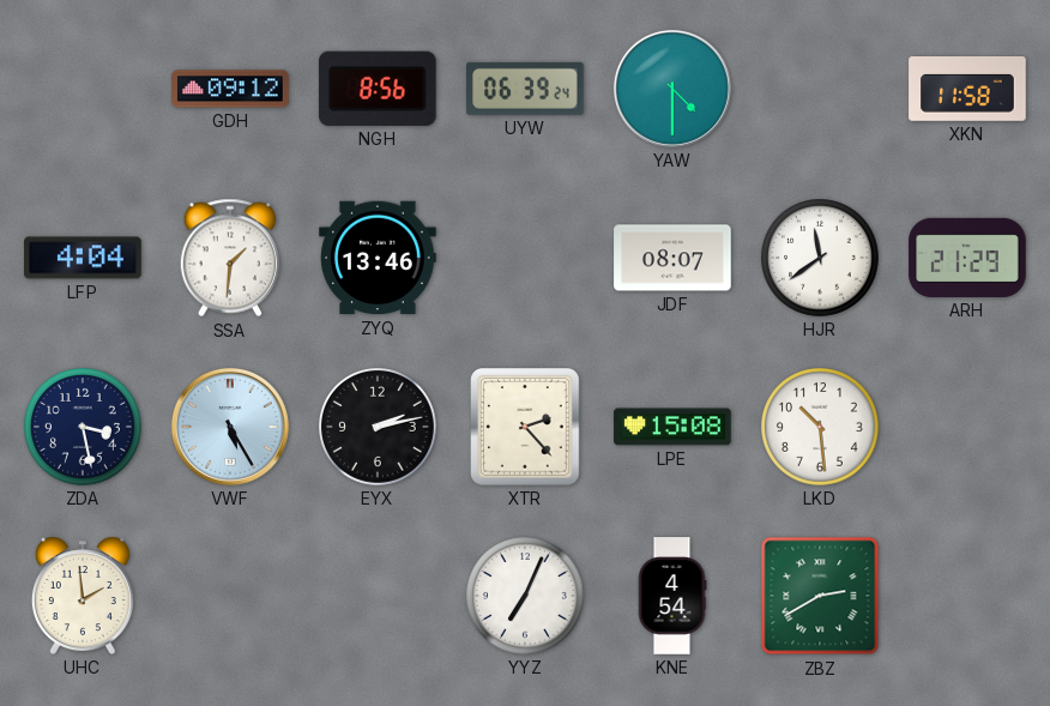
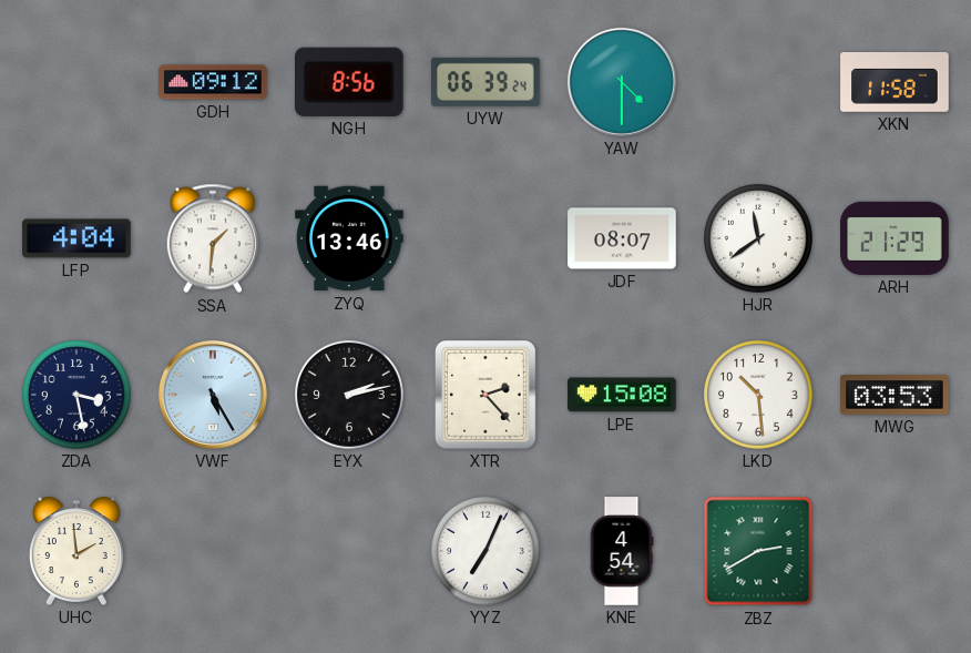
MWG: none -> 03:53 (895, 396)
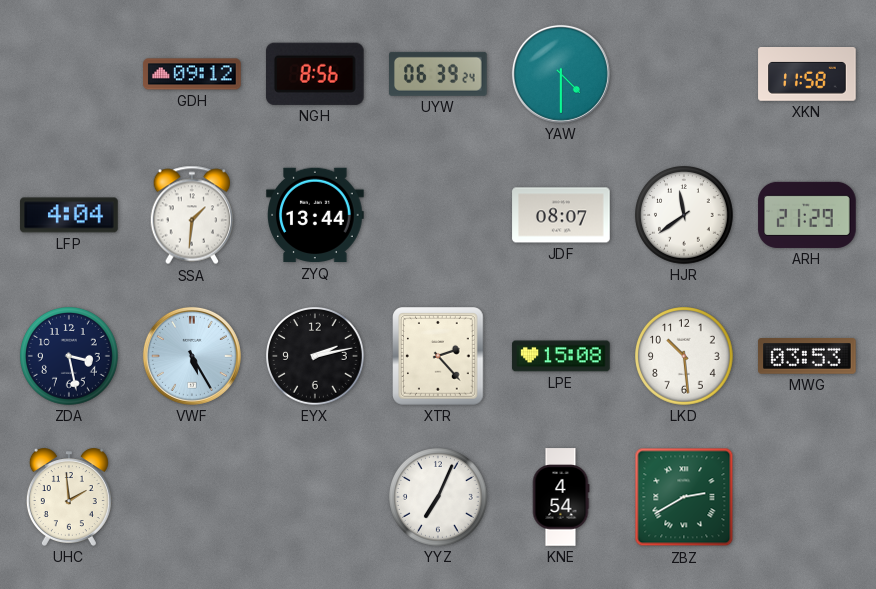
ZYQ: 13:46 -> 13:44 (315, 215)
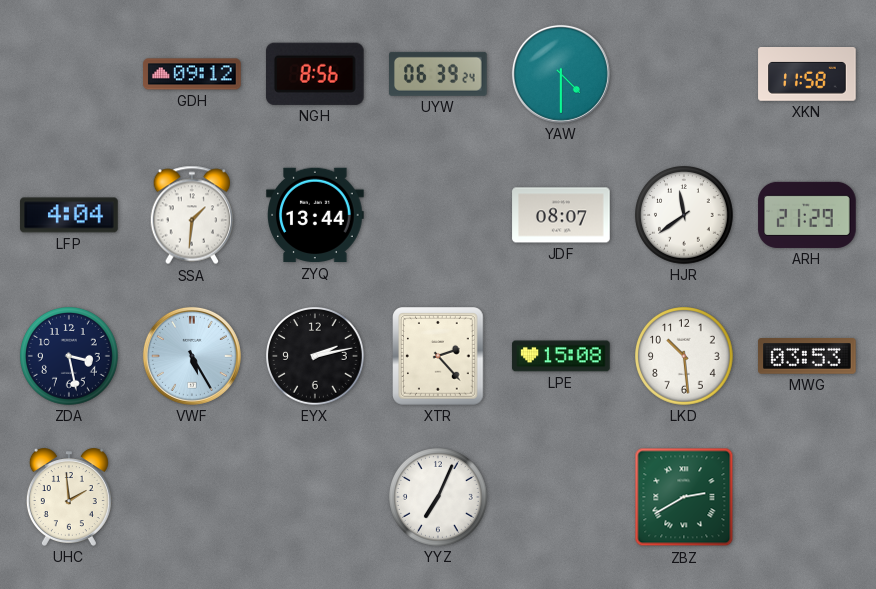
KNE: 4:54 -> none (561, 497)
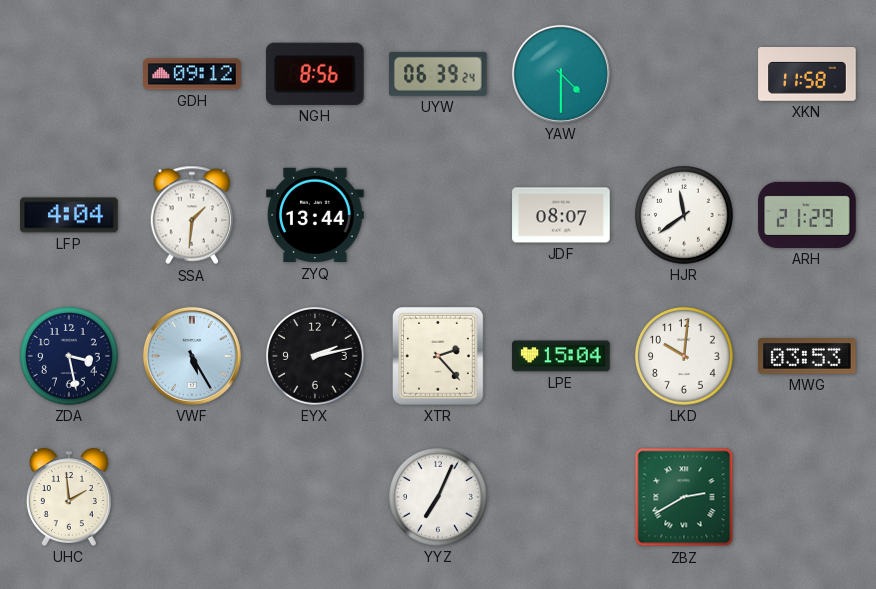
LPE: 15:08 -> 15:04 (561, 356)
LKD: 10:29 -> 10:01 (685, 357)
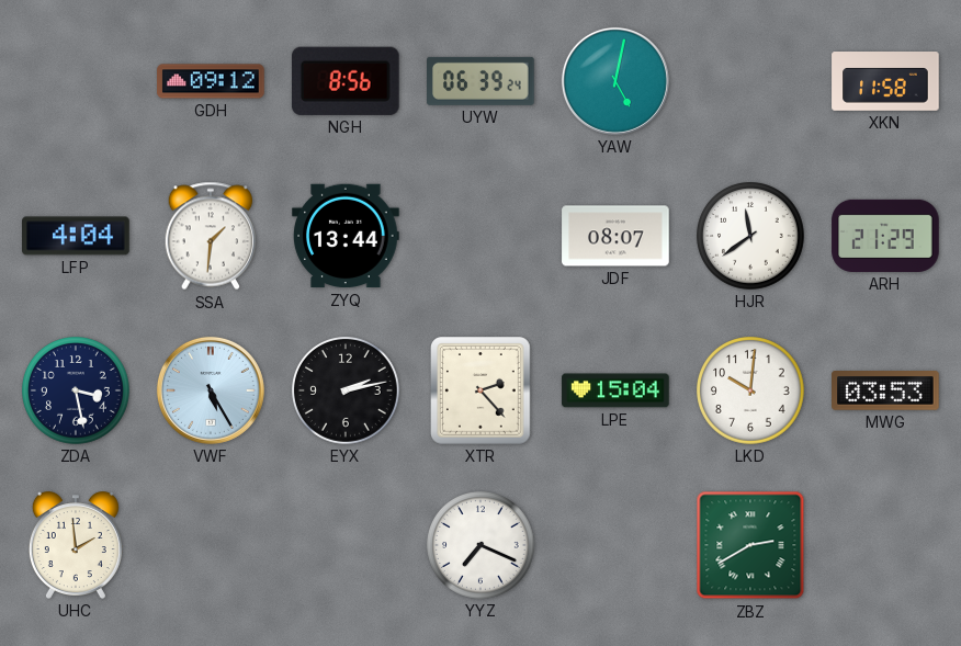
YAW: 4:30 -> 5:02 (615, 81)
YYZ: 7:04 -> 7:19 (482, 546)
